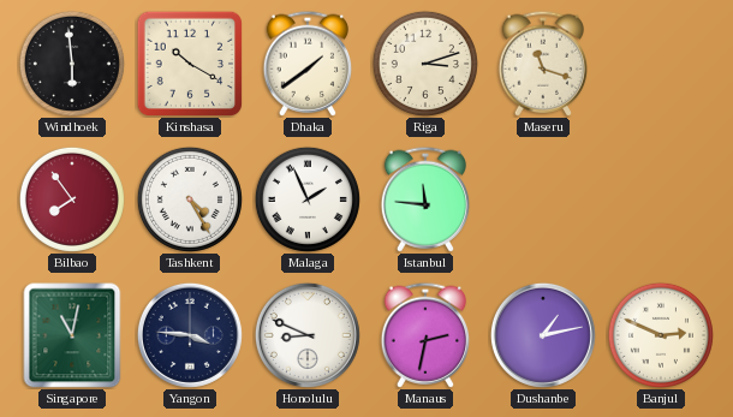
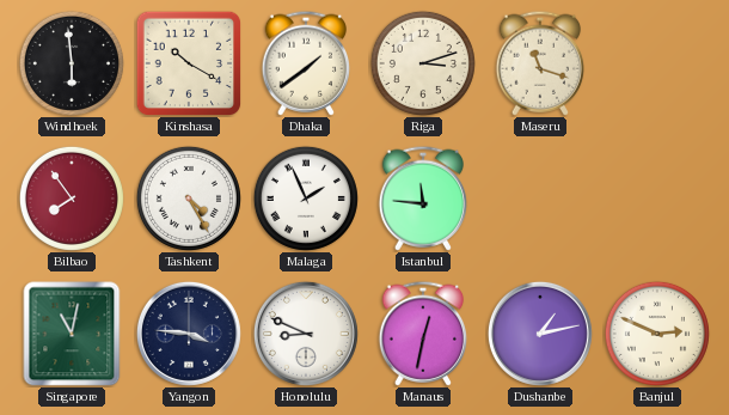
Manaus: 2:32 -> 12:32 (423, 334)
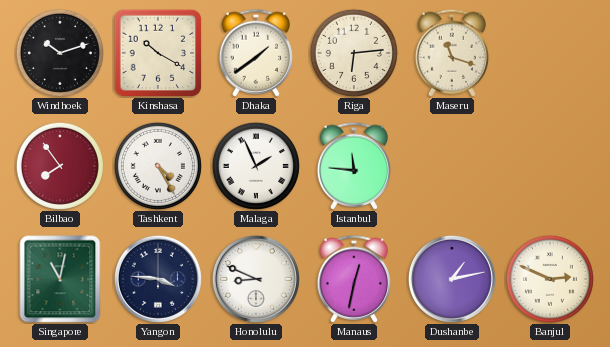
Windhoek: 5:59 -> 10:12 (60, 53)
Riga: 3:12 -> 6:14 (354, 53)
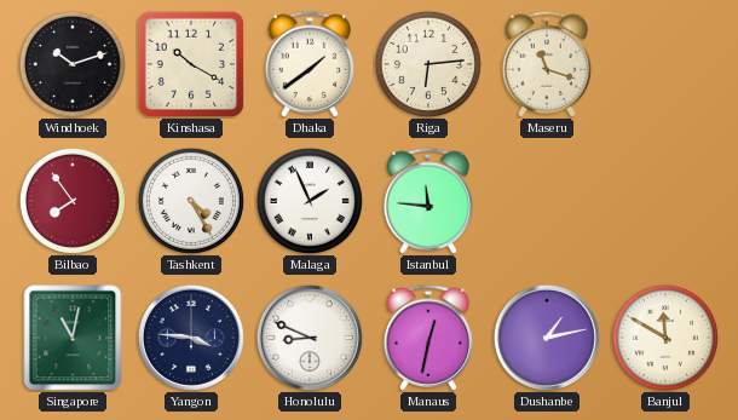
Banjul: 2:49 -> 11:50 (665, 338)
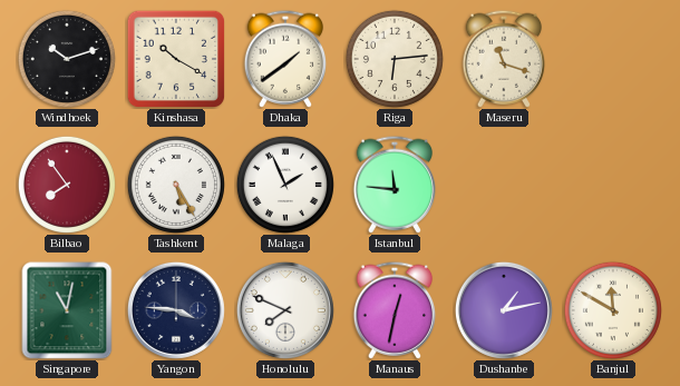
Tashkent: 4:25 -> 5:25 (176, 185)
Honolulu: 8:49 -> 7:49 (285, 310)
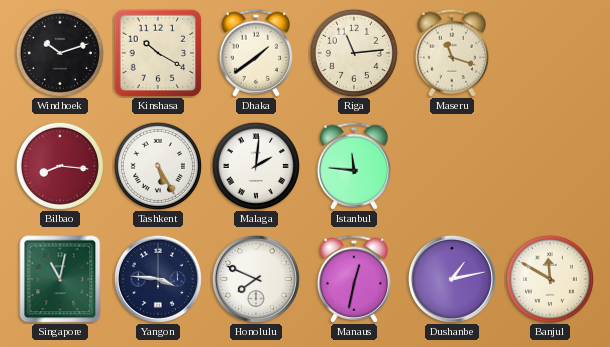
Riga: 6:14 -> 11:14 (354, 53)
Bilbao: 7:54 -> 8:16 (60, 166)
Malaga: 1:56 -> 2:01 (256, 166)
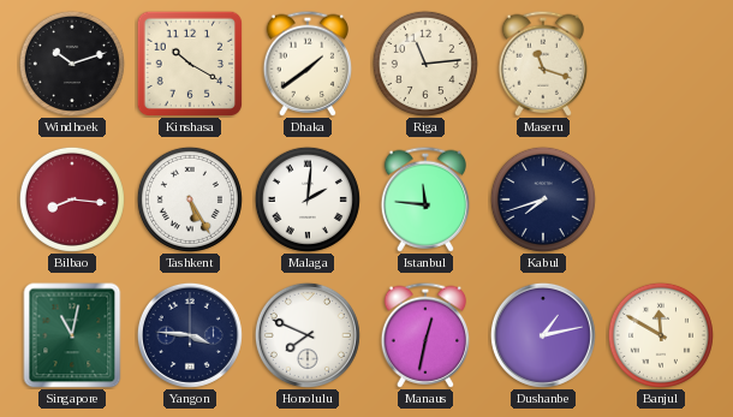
Kabul: none -> 7:42 (543, 199)
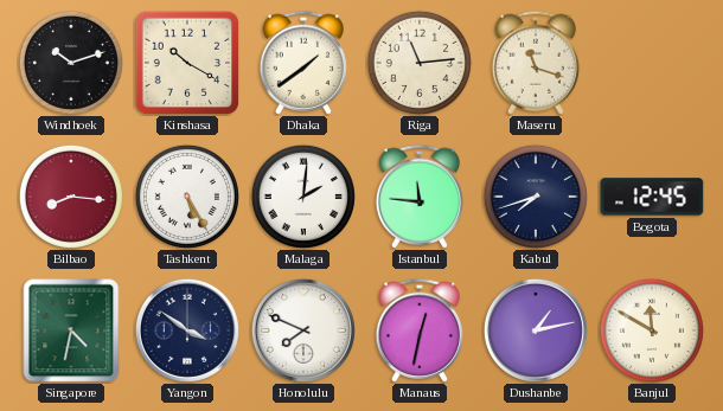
Bogota: none -> 12:45 (652, 197)
Singapore: 11:02 -> 4:32 (71, 330)
Yangon: 3:46 -> 3:51 (187, 330)
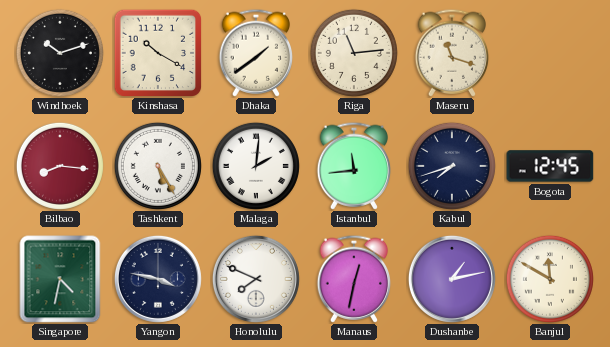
Istanbul: 11:46 -> 11:44 (354, 166)
Yangon: 3:51 -> 3:47 (158, 279)
